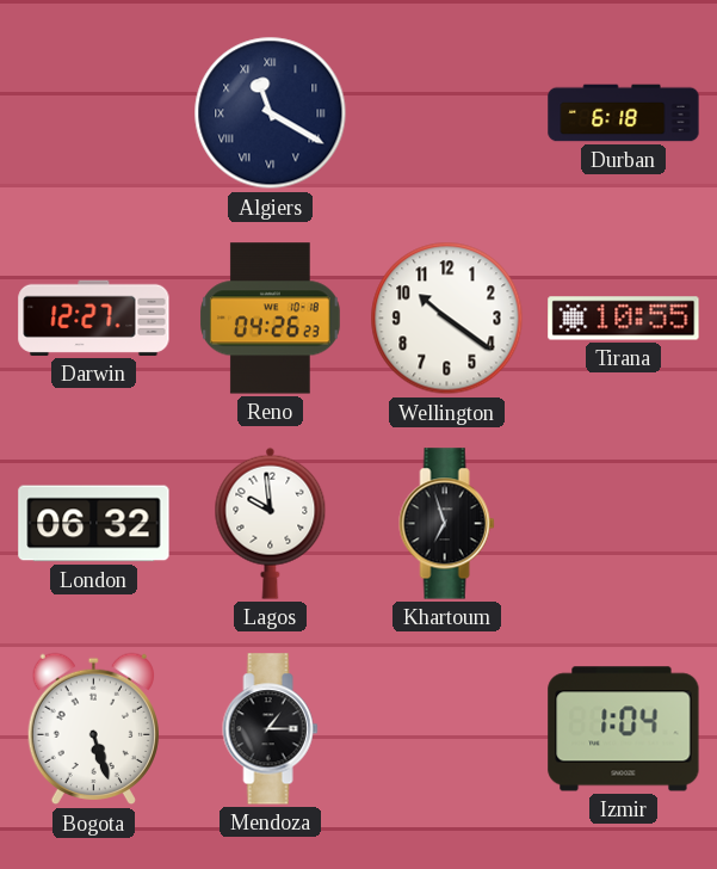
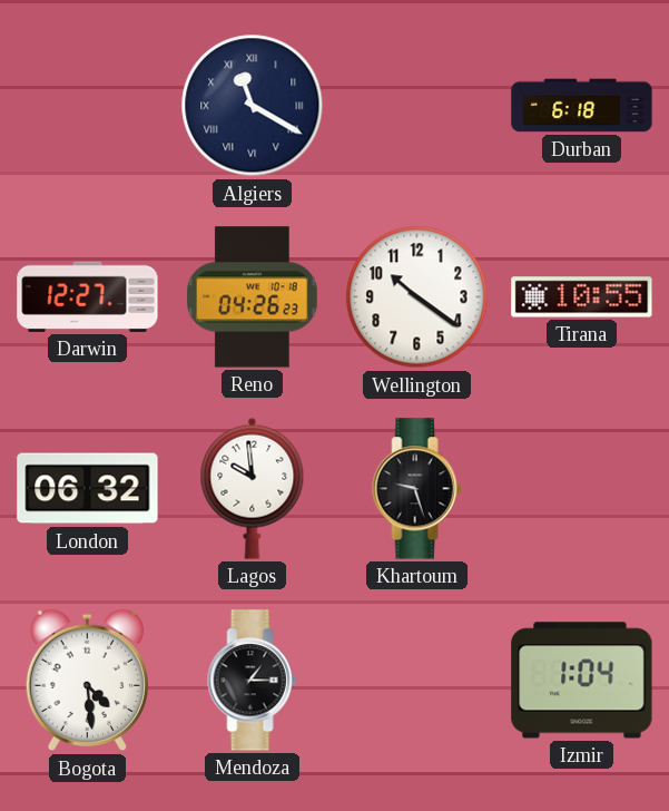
Khartoum: 6:57 -> 9:27 (417, 489)
Bogota: 5:27 -> 4:29 (87, 681)
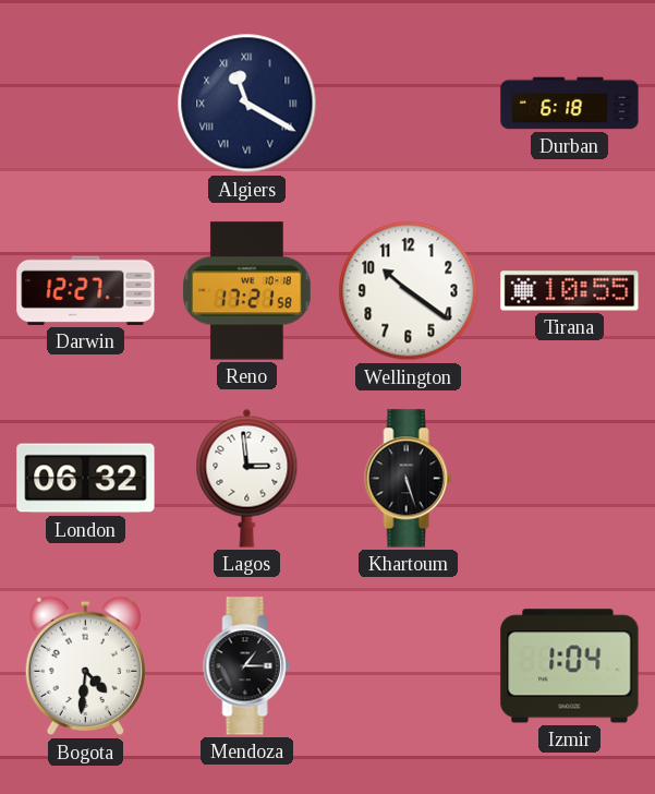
Reno: 04:26 -> 17:21 (247, 291)
Lagos: 9:59 -> 2:59 (247, 478)
Khartoum: 9:27 -> 5:27 (409, 479)
Bogota: 4:29 -> 4:31 (85, 666)
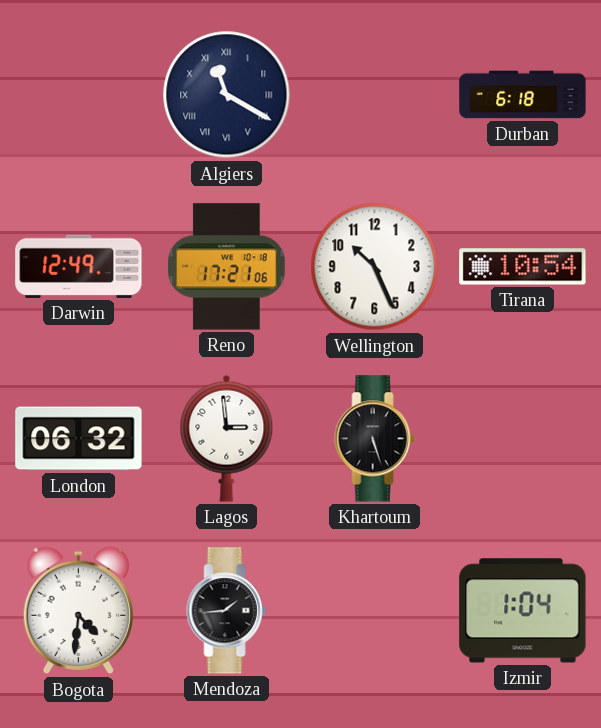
Darwin: 12:27 -> 12:49 (79, 266)
Reno: 17:21:58 -> 17:21:06 (227, 267)
Wellington: 10:21 -> 10:26 (375, 267)
Tirana: 10:55 -> 10:54 (523, 267)
Mendoza: 1:15 -> 1:44 (227, 611)
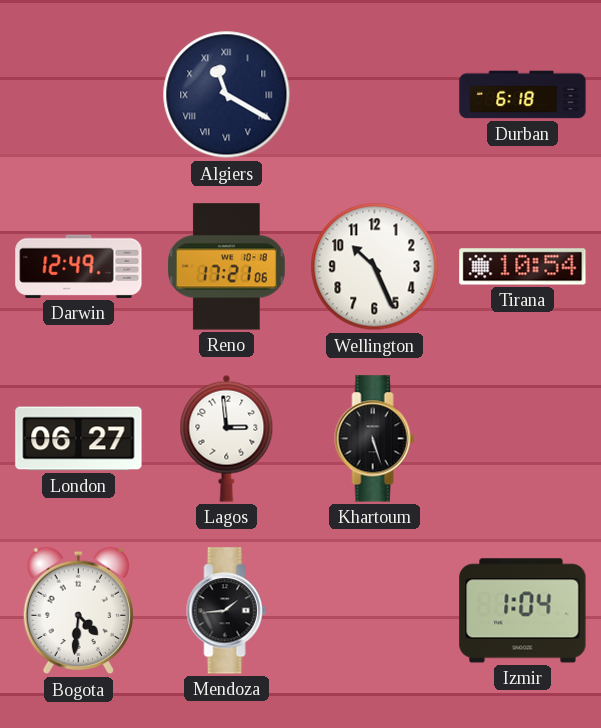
London: 06:32 -> 06:27 (79, 439)
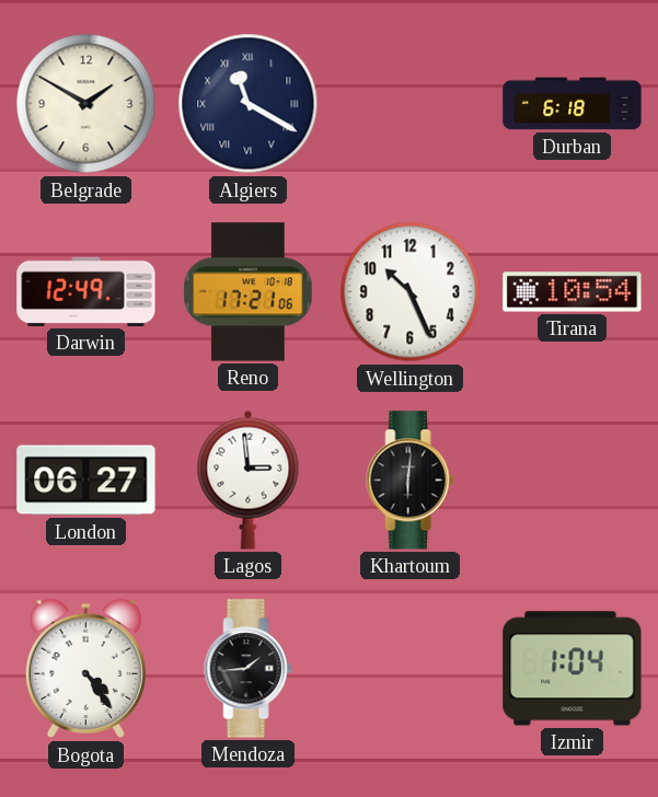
Belgrade: none -> 1:50 (86, 104)
Khartoum: 5:27 -> 6:01 (411, 481)
Bogota: 4:31 -> 4:24 (85, 669)
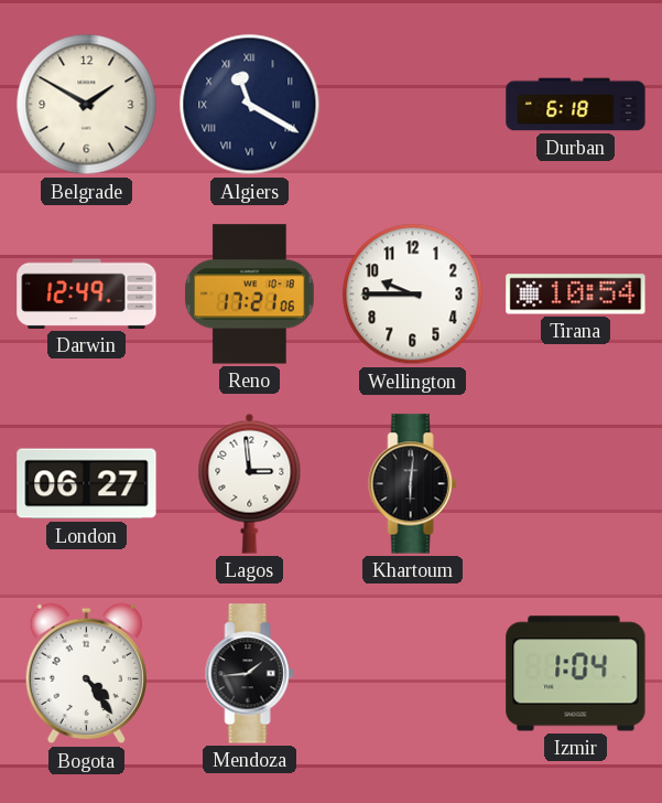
Wellington: 10:26 -> 9:45 (413, 295)
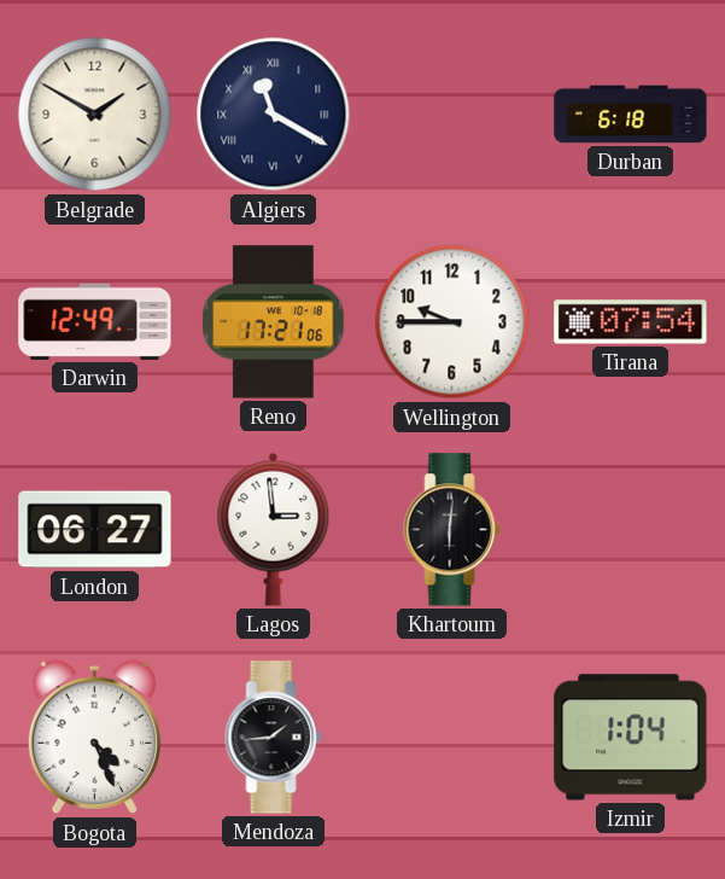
Tirana: 10:54 -> 07:54 (631, 322)
Bogota: 4:24 -> 4:26 (94, 738)
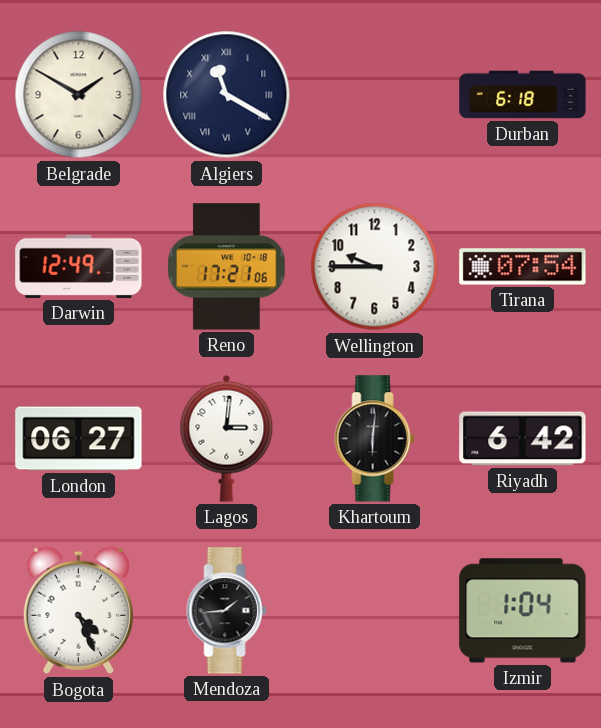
Lagos: 2:59 -> 3:01 (227, 438)
Riyadh: none -> 6:42 (523, 439)
